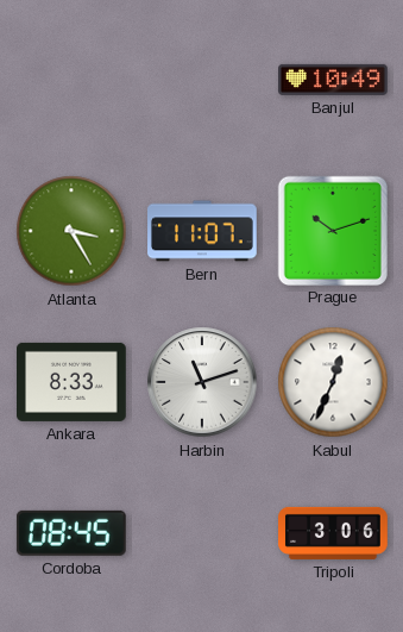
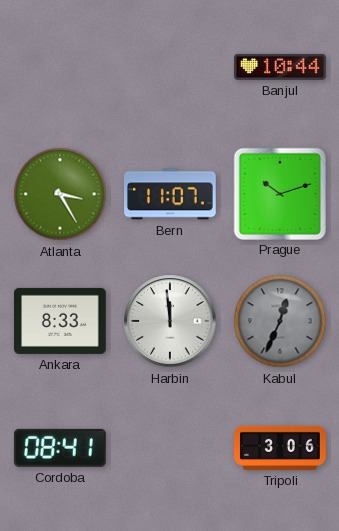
Banjul: 10:49 -> 10:44 (281, 67)
Harbin: 11:12 -> 11:59 (170, 321)
Kabul dial: white -> grey (280, 321)
Cordoba: 08:45 -> 08:41 (60, 448)
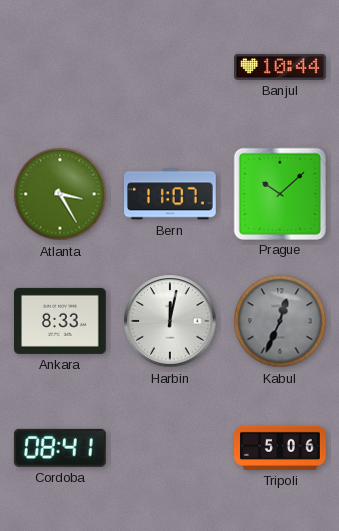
Prague: 10:12 -> 10:08 (279, 193)
Harbin: 11:59 -> 12:02 (170, 321)
Tripoli: 3:06 -> 5:06 (280, 448)
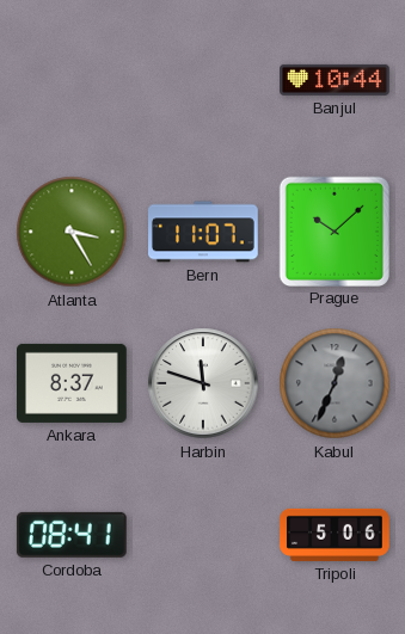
Ankara: 8:33 -> 8:37 (73, 383)
Harbin: 12:02 -> 11:48 (203, 383)
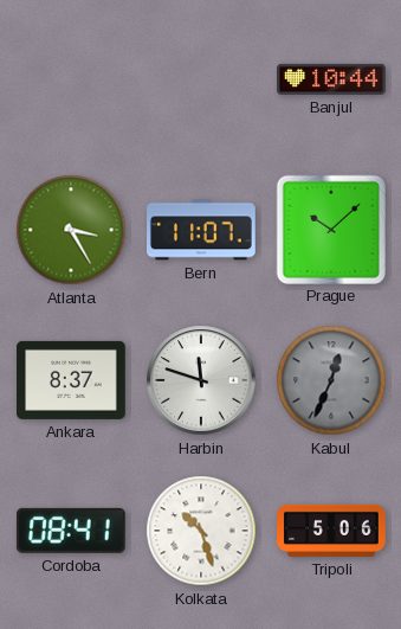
Kolkata: none -> 10:27 (201, 531)
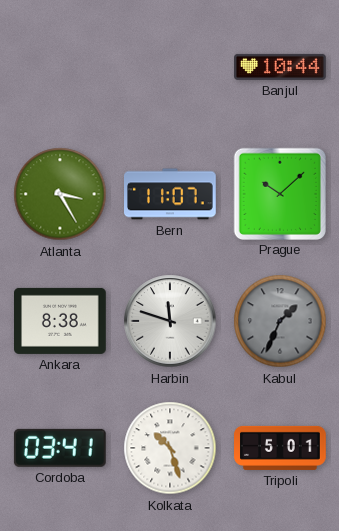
Ankara: 8:37 -> 8:38 (61, 321)
Kabul: 12:34 -> 1:34 (280, 321)
Cordoba: 08:41 -> 03:41 (60, 448)
Tripoli: 5:06 -> 5:01 (280, 448)
